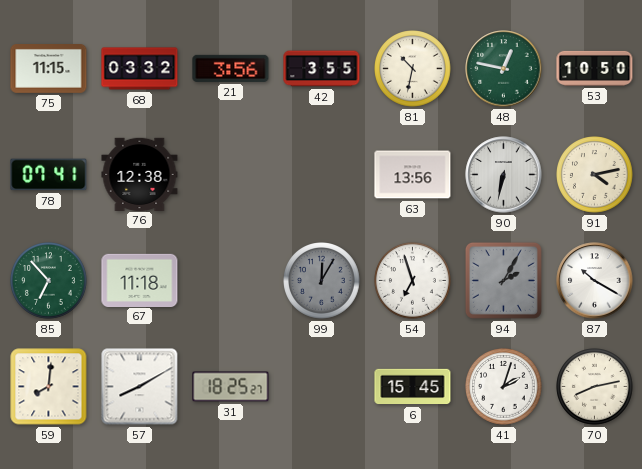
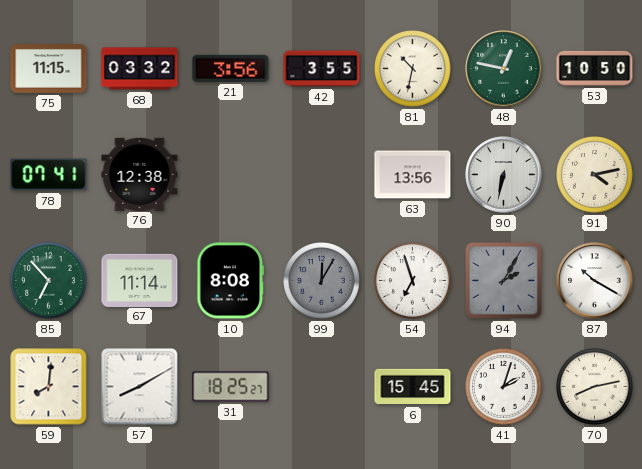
67: 11:18 -> 11:14 (140, 280)
10: none -> 8:08 (231, 281)
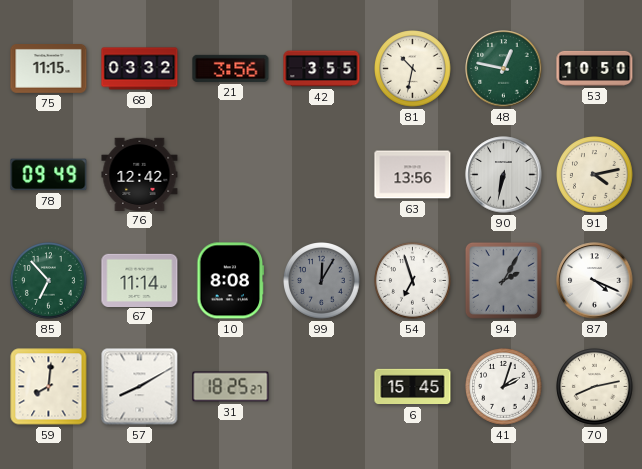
78: 07:41 -> 09:49 (49, 175)
76: 12:38 -> 12:42 (140, 174)
87: 10:20 -> 4:19 (595, 281)
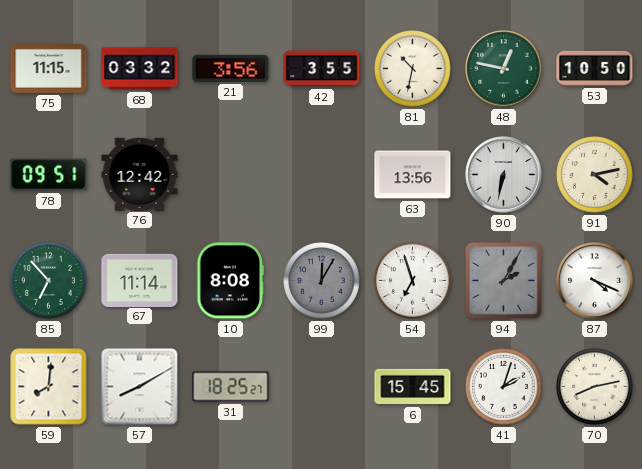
78: 09:49 -> 09:51 (49, 175)
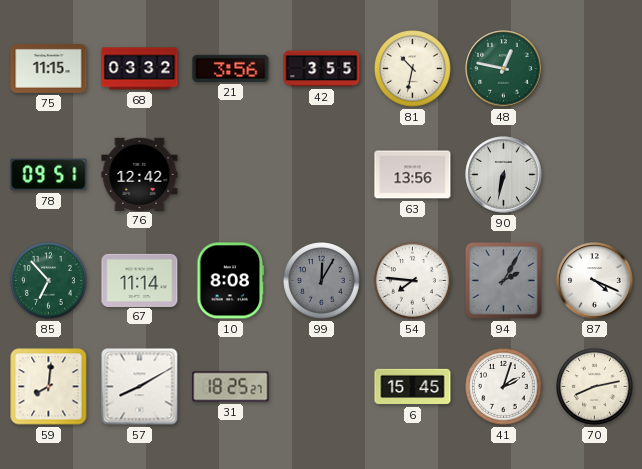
53: 10:50 -> none (595, 68)
91: 4:13 -> none (595, 175)
54: 6:57 -> 7:46 (413, 281)
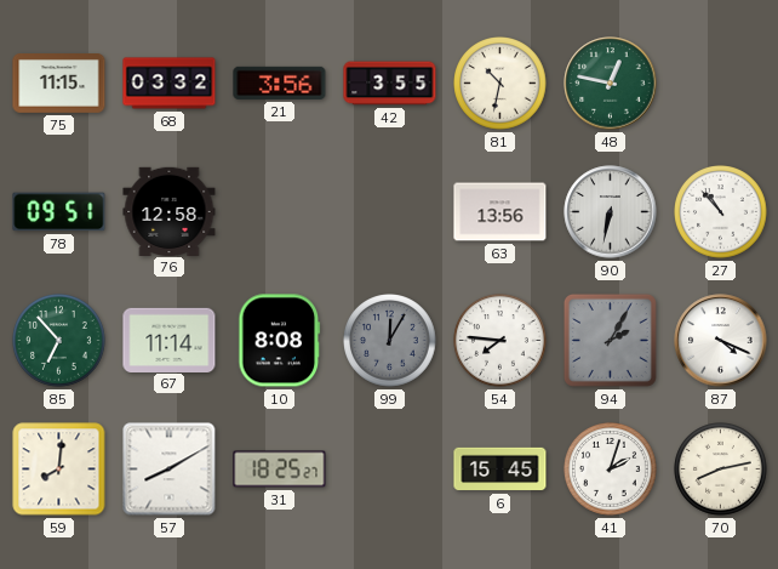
76: 12:42 -> 12:58 (170, 211)
27: none -> 10:53 (721, 212)
